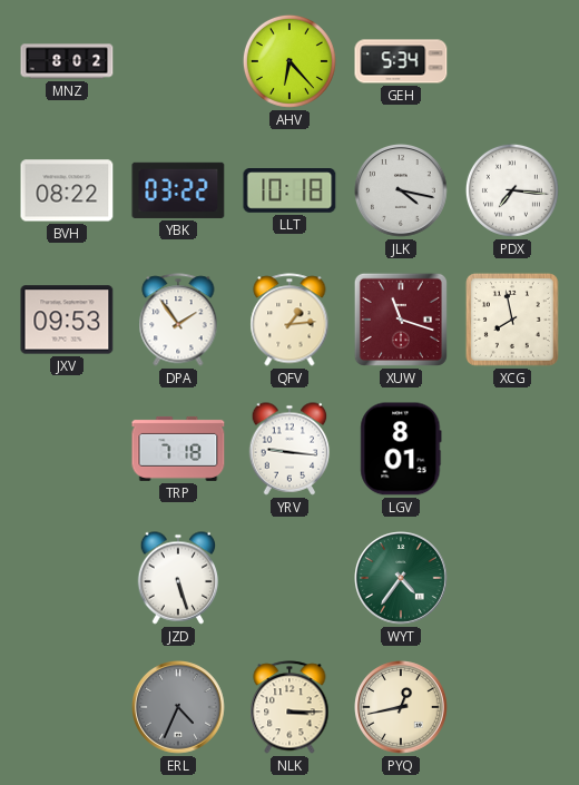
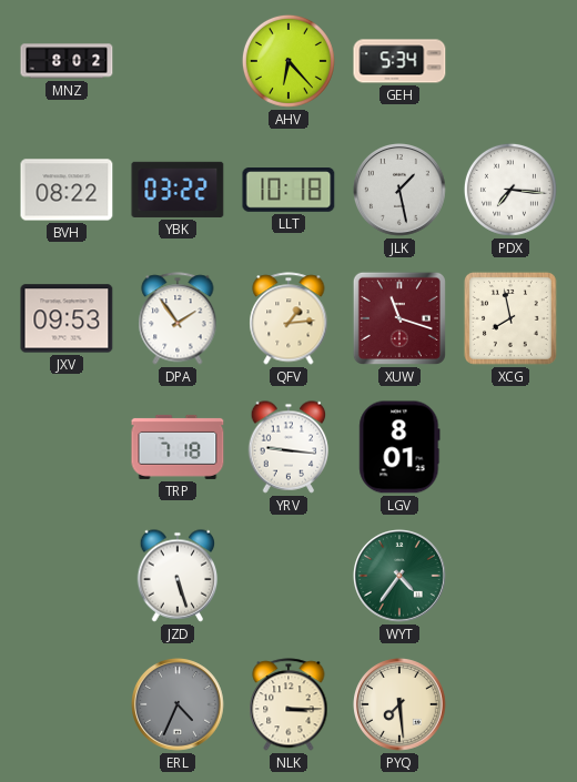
JLK: 4:17 -> 1:28 (401, 191)
PYQ: 12:43 -> 7:29 (401, 705)
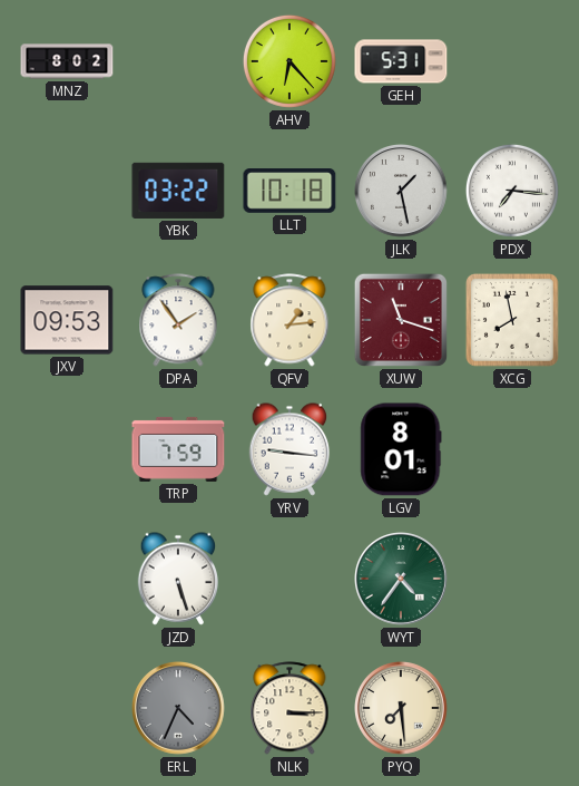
GEH: 5:34 -> 5:31 (401, 61)
BVH: 08:22 -> none (67, 190)
TRP: 7:18 -> 7:59 (178, 449)
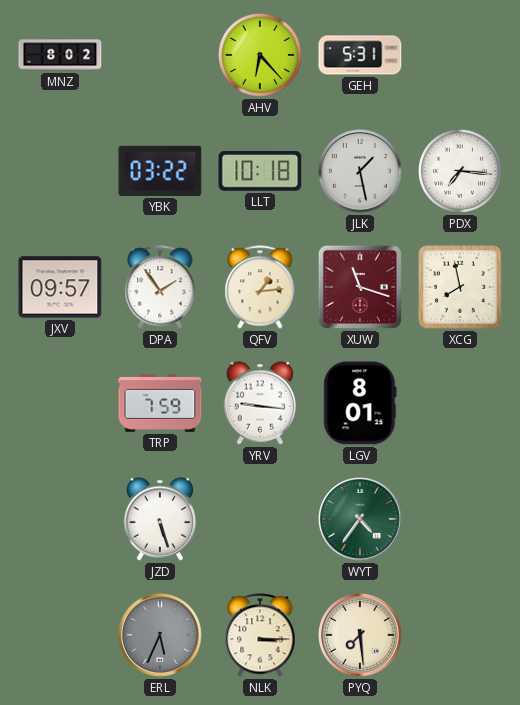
JXV: 09:53 -> 09:57 (60, 287)
ERL: 4:34 -> 5:34 (161, 636)
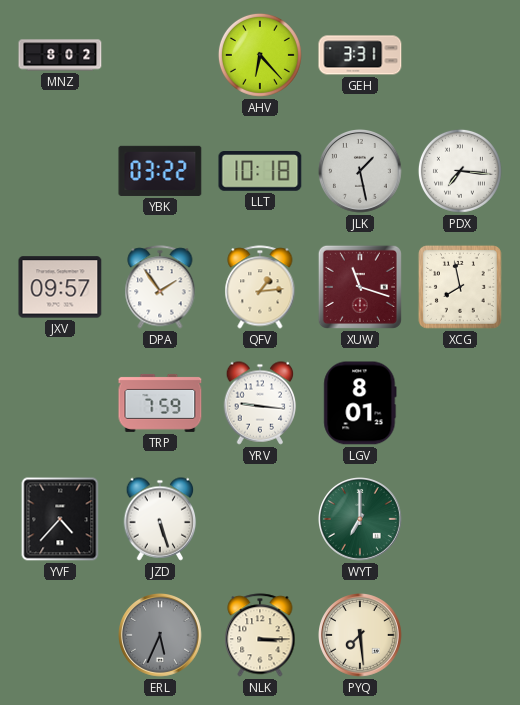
GEH: 5:31 -> 3:31 (360, 55)
YVF: none -> 4:37 (60, 519)
WYT: 4:36 -> 7:00 (361, 520)
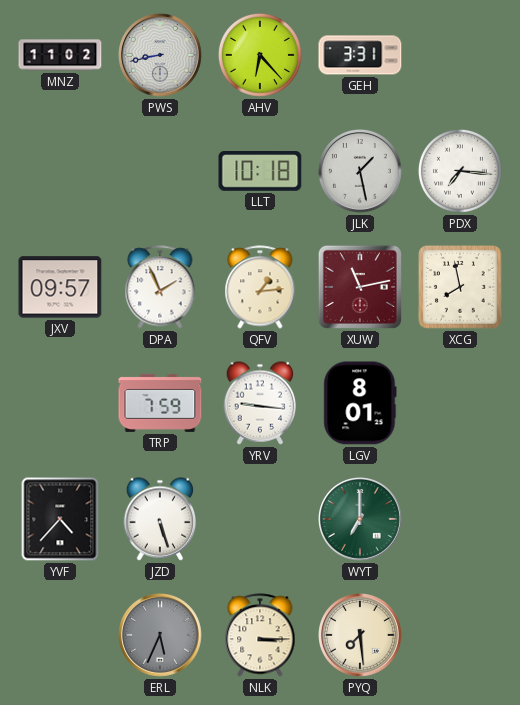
MNZ: 8:02 -> 11:02 (60, 55)
PWS: none -> 8:43 (161, 56)
YBK: 03:22 -> none (160, 171)
DPA: 1:54 -> 1:56 (160, 287)
XUW: 11:18 -> 11:13 (360, 287)
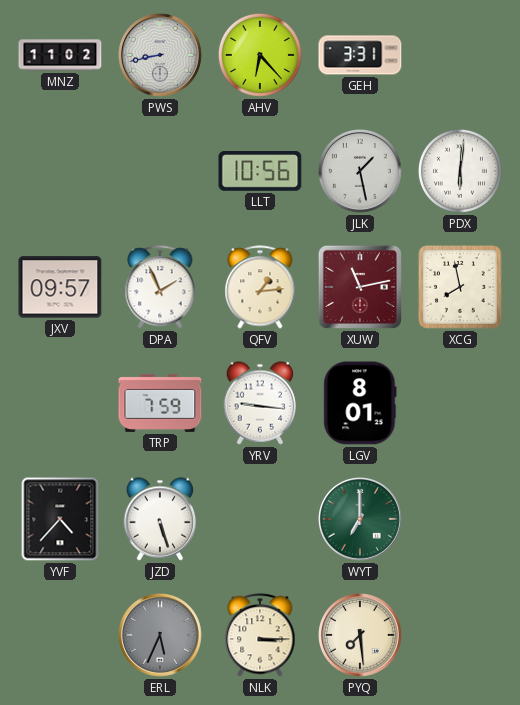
LLT: 10:18 -> 10:56 (260, 171)
PDX: 7:16 -> 6:01 (460, 171)
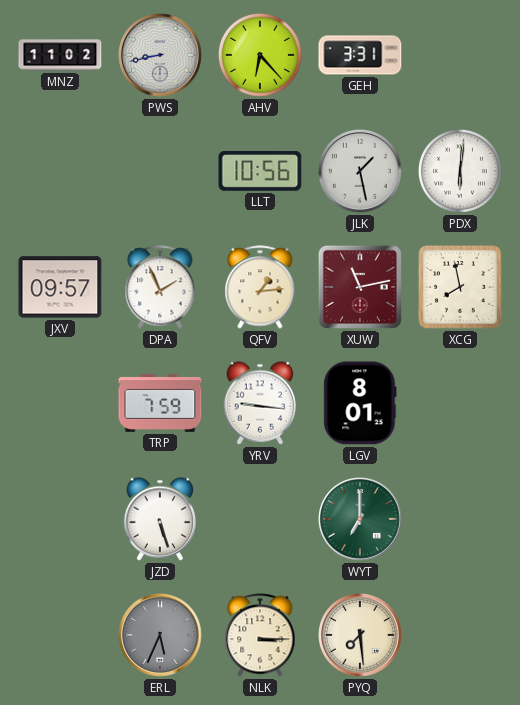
YVF: 4:37 -> none (60, 519)
